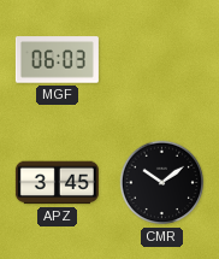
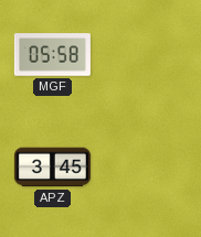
MGF: 06:03 -> 05:58 (52, 55)
CMR: 10:09 -> none (162, 183)
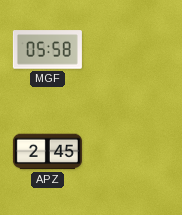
APZ: 3:45 -> 2:45 (47, 152)
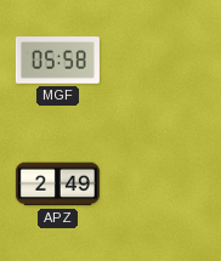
APZ: 2:45 -> 2:49 (57, 185)
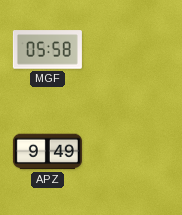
APZ: 2:49 -> 9:49 (47, 152)
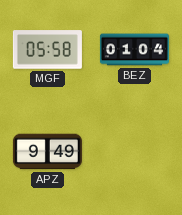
BEZ: none -> 01:04 (134, 50)
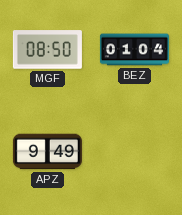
MGF: 05:58 -> 08:50 (47, 50)
